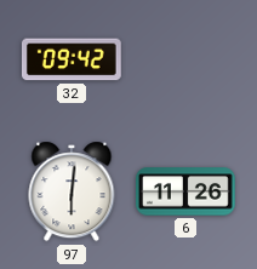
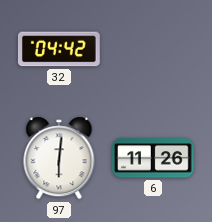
32: 09:42 -> 04:42 (59, 49)
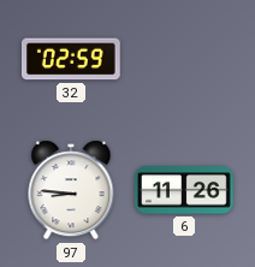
32: 04:42 -> 02:59 (71, 59)
97: 6:01 -> 8:46 (71, 190)
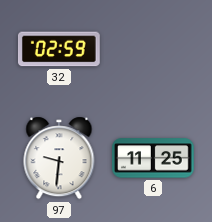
97: 8:46 -> 9:31 (59, 158)
6: 11:26 -> 11:25 (154, 158)
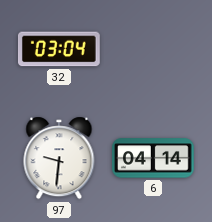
32: 02:59 -> 03:04 (59, 49)
6: 11:25 -> 04:14 (154, 158)
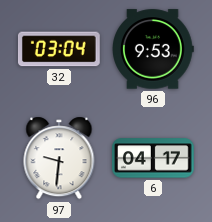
96: none -> 9:53 (154, 49)
6: 04:14 -> 04:17 (154, 158)
